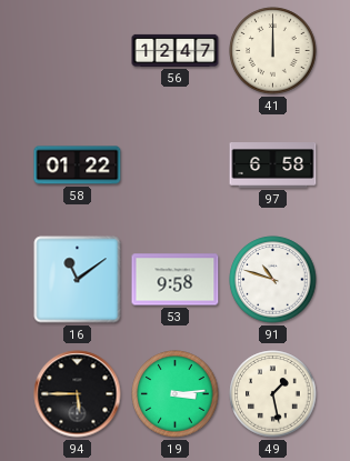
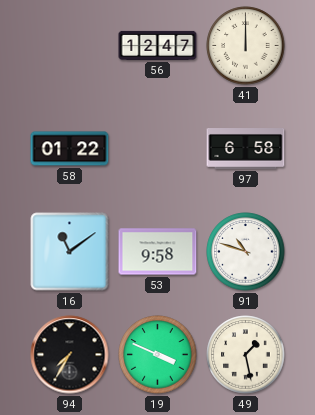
94: 5:45 -> 7:35 (70, 355)
19: 3:14 -> 3:49 (158, 355)
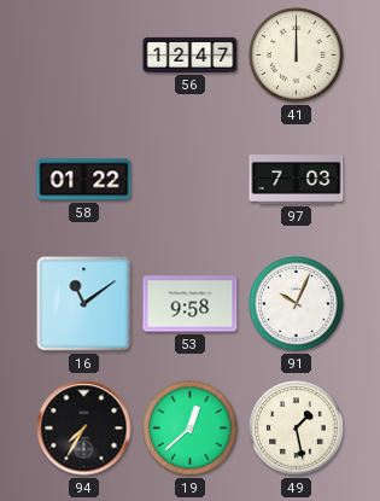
97: 6:58 -> 7:03 (297, 180)
91: 10:48 -> 10:04 (297, 304)
19: 3:49 -> 12:38 (191, 429)
